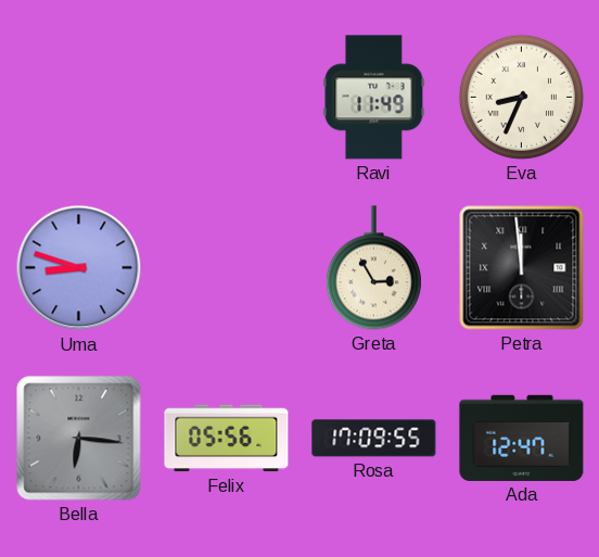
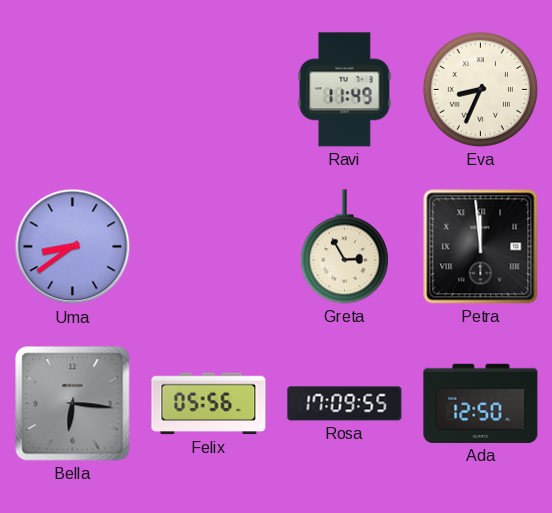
Uma: 8:48 -> 8:39 (73, 247)
Ada: 12:47 -> 12:50 (481, 403)
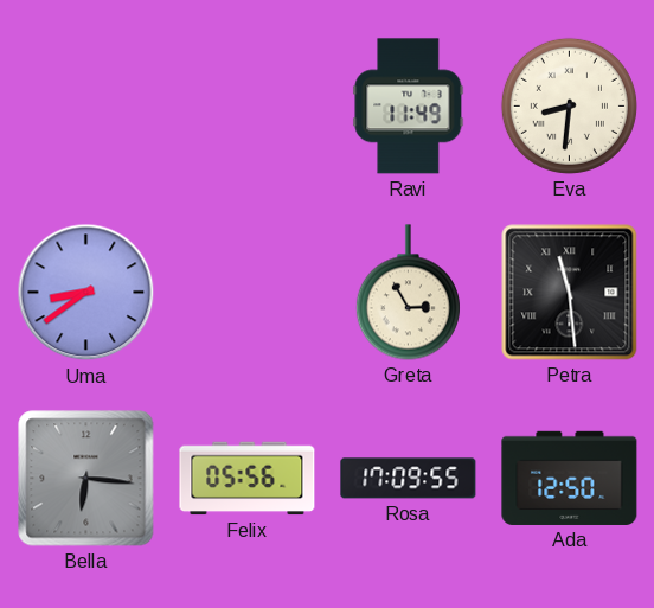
Eva: 8:34 -> 8:31 (569, 105)
Petra: 11:59 -> 11:29 (570, 293)
